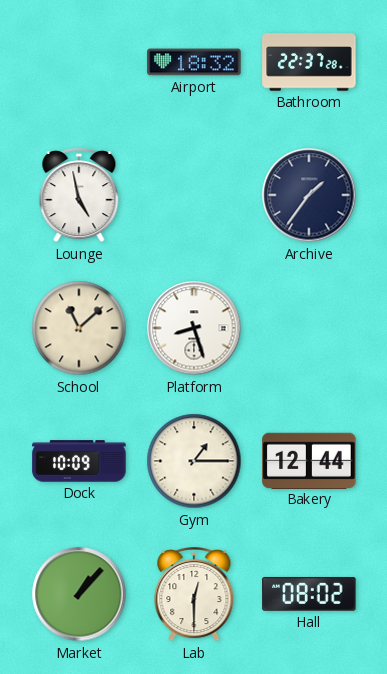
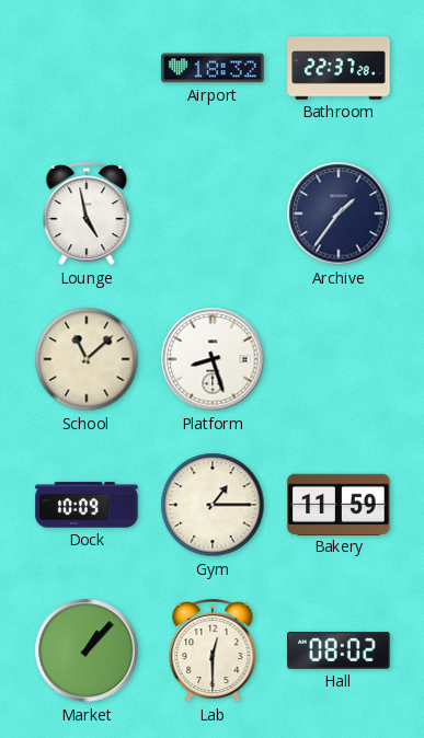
Bakery: 12:44 -> 11:59 (339, 504)
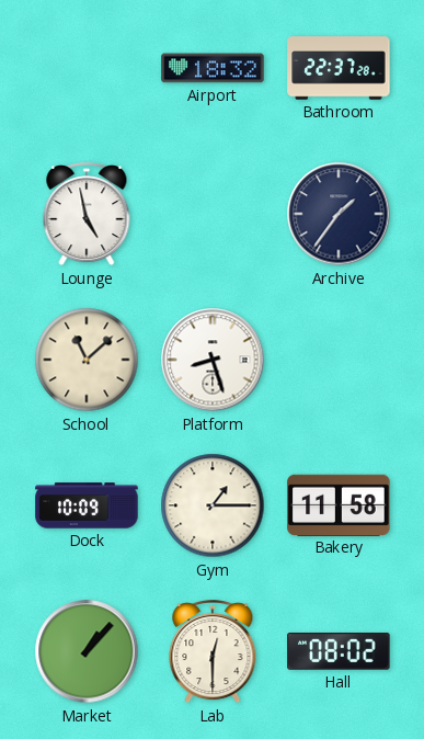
Bakery: 11:59 -> 11:58 (339, 504)
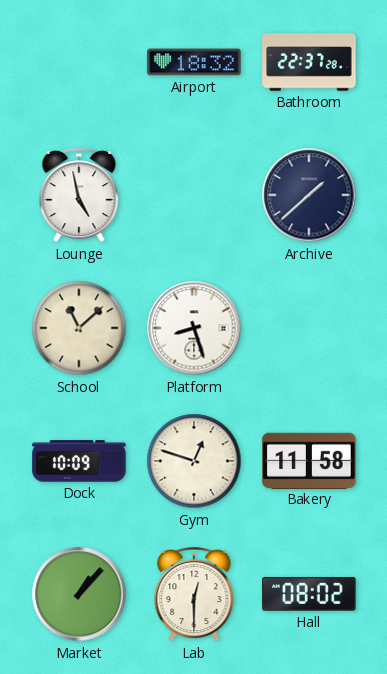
Archive: 1:36 -> 1:38 (309, 195)
Gym: 1:15 -> 12:48 (194, 461)
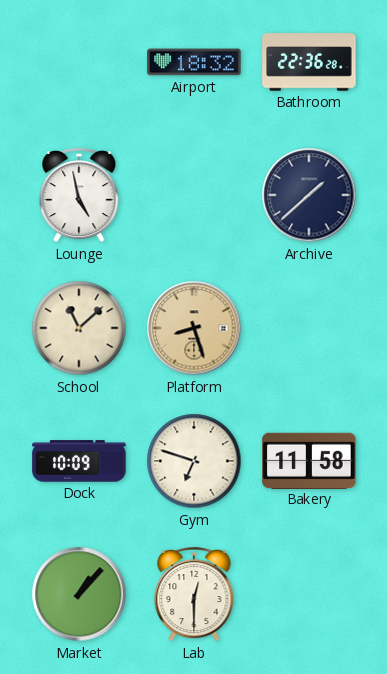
Bathroom: 22:37 -> 22:36 (309, 62)
Platform dial: white -> champagne (194, 328)
Gym: 12:48 -> 6:48 (194, 461)
Hall: 08:02 -> none (309, 594)
